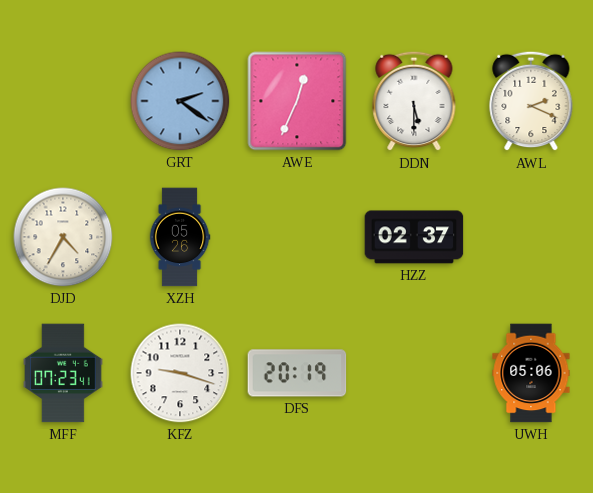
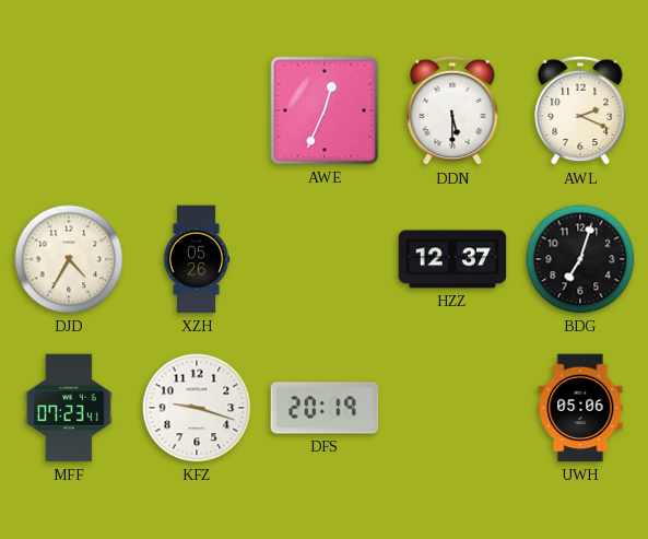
GRT: 2:21 -> none (180, 101)
HZZ: 02:37 -> 12:37 (452, 259)
BDG: none -> 7:03 (580, 259)
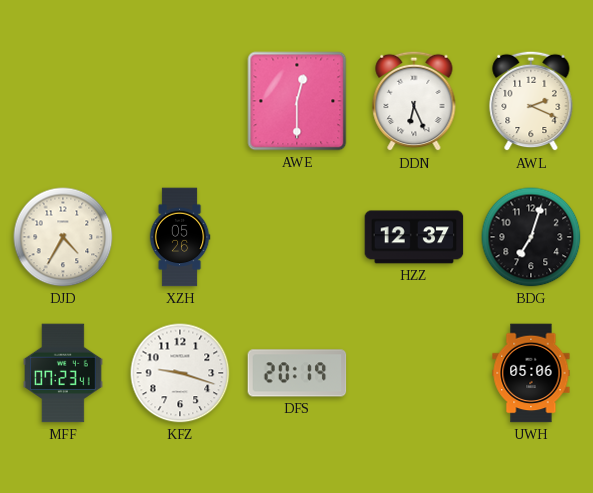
AWE: 12:34 -> 12:30 (297, 101)
DDN: 5:30 -> 6:26 (414, 101)
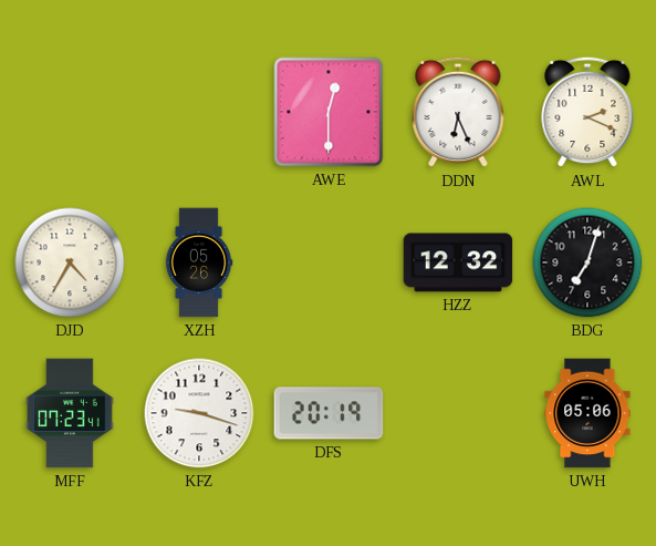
HZZ: 12:37 -> 12:32 (458, 262)
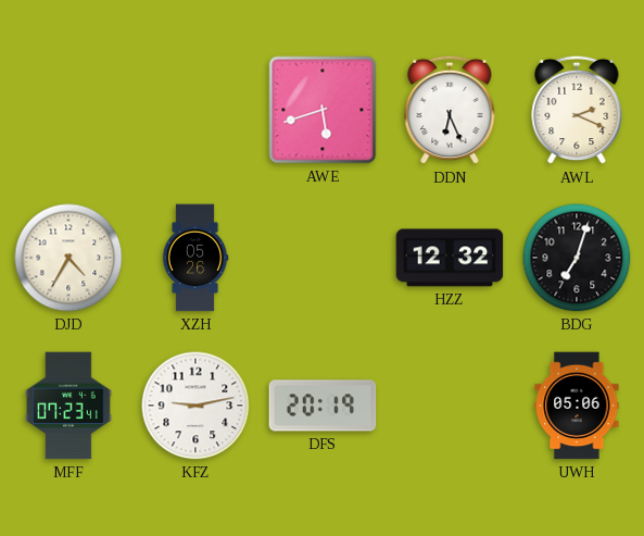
AWE: 12:30 -> 5:42 (323, 110)
KFZ: 9:18 -> 9:13 (195, 406)
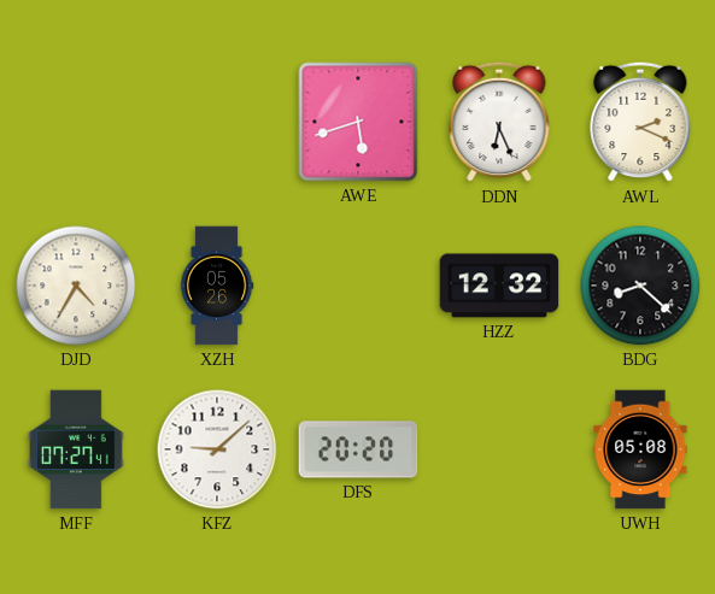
BDG: 7:03 -> 8:22 (640, 286)
MFF: 07:23 -> 07:27 (77, 449)
KFZ: 9:13 -> 9:08 (217, 449)
DFS: 20:19 -> 20:20 (358, 449)
UWH: 05:06 -> 05:08 (640, 449)
